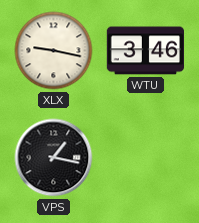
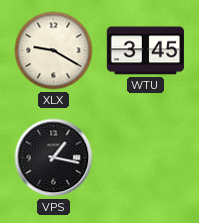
XLX: 9:17 -> 9:20 (54, 51)
WTU: 3:46 -> 3:45 (145, 51)
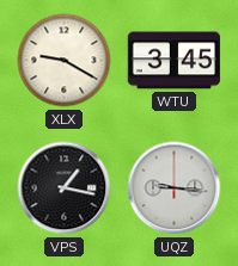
UQZ: none -> 9:16 (175, 188)
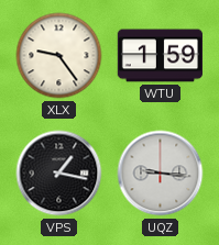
XLX: 9:20 -> 9:24 (59, 56)
WTU: 3:45 -> 1:59 (160, 56)
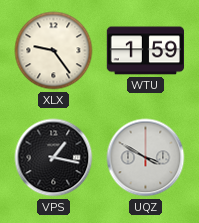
UQZ: 9:16 -> 3:50 (146, 158)
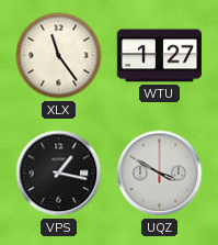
XLX: 9:24 -> 11:24 (59, 56)
WTU: 1:59 -> 1:27 (159, 56)
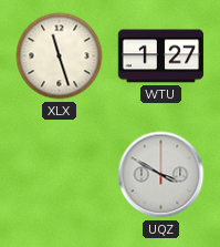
XLX: 11:24 -> 11:27 (60, 56)
VPS: 1:17 -> none (59, 174)
